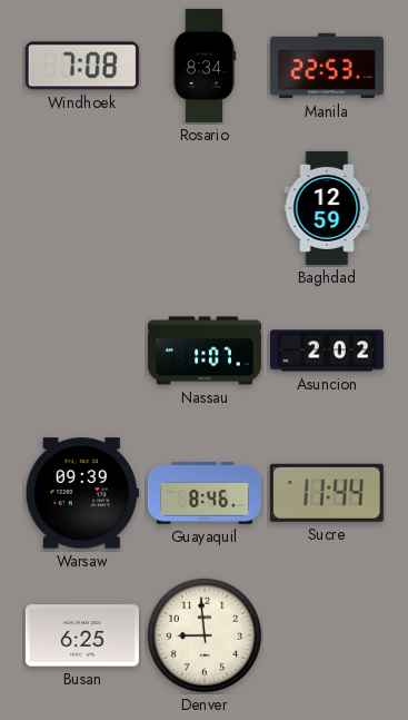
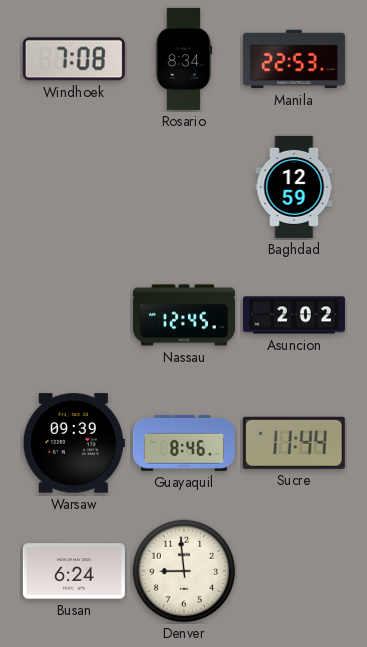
Nassau: 1:07 -> 12:45 (184, 315)
Busan: 6:25 -> 6:24 (74, 571)
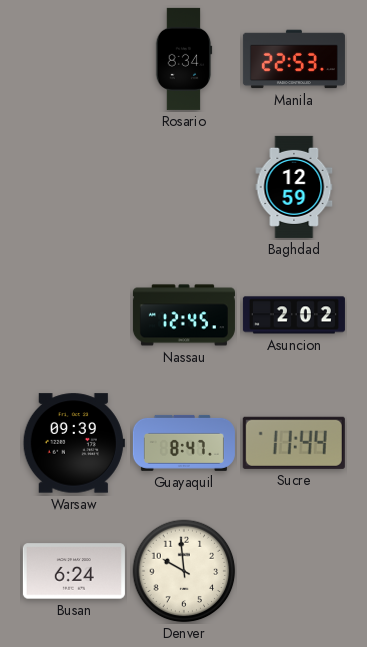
Windhoek: 7:08 -> none (74, 59)
Guayaquil: 8:46 -> 8:47 (184, 443)
Denver: 8:59 -> 9:59 (184, 571)
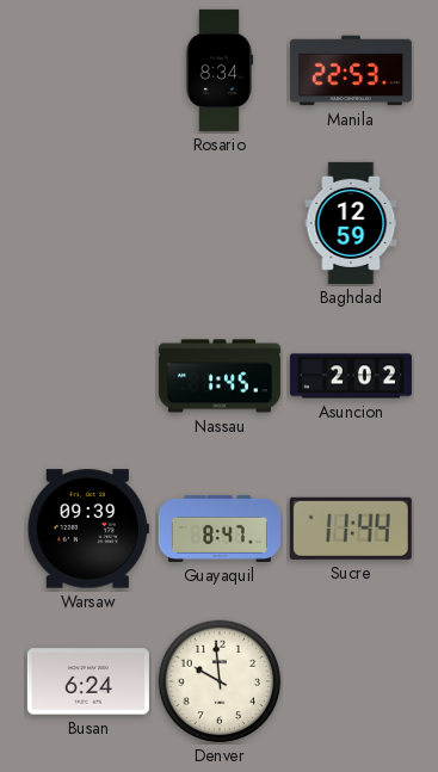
Nassau: 12:45 -> 1:45 (220, 376)
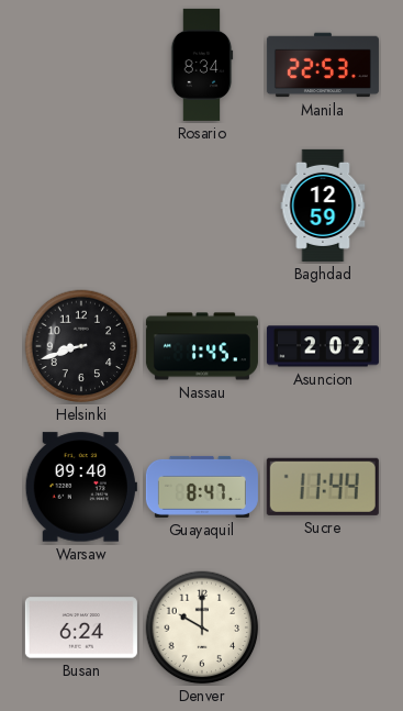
Helsinki: none -> 8:42 (81, 346)
Warsaw: 09:39 -> 09:40 (81, 487)
Denver: 9:59 -> 10:00 (202, 627)
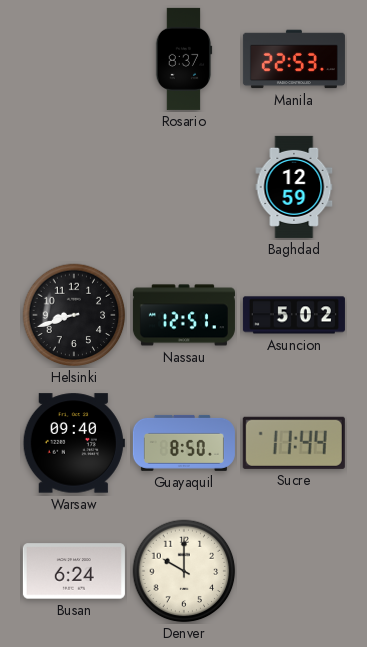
Rosario: 8:34 -> 8:37 (184, 59)
Nassau: 1:45 -> 12:51 (184, 315)
Asuncion: 2:02 -> 5:02 (294, 315)
Guayaquil: 8:47 -> 8:50 (184, 443)
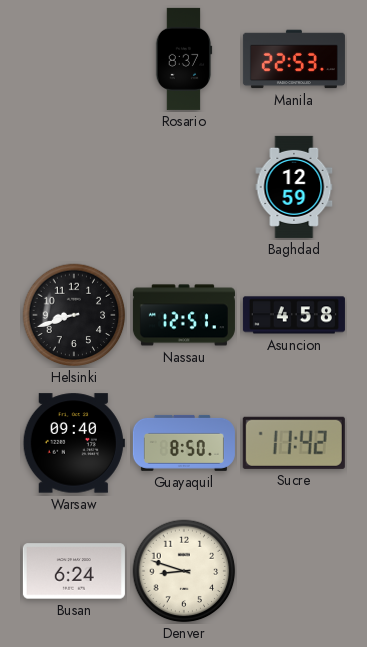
Asuncion: 5:02 -> 4:58 (294, 315)
Sucre: 11:44 -> 11:42 (294, 443)
Denver: 10:00 -> 8:48 (184, 571)
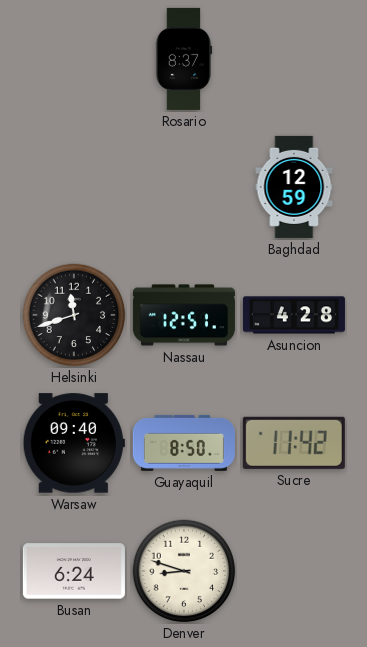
Manila: 22:53 -> none (294, 59)
Helsinki: 8:42 -> 11:42 (74, 315)
Asuncion: 4:58 -> 4:28 (294, 315)
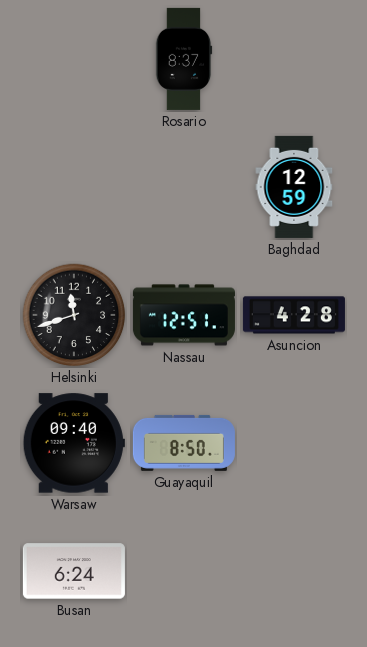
Sucre: 11:42 -> none (294, 443)
Denver: 8:48 -> none (184, 571)
